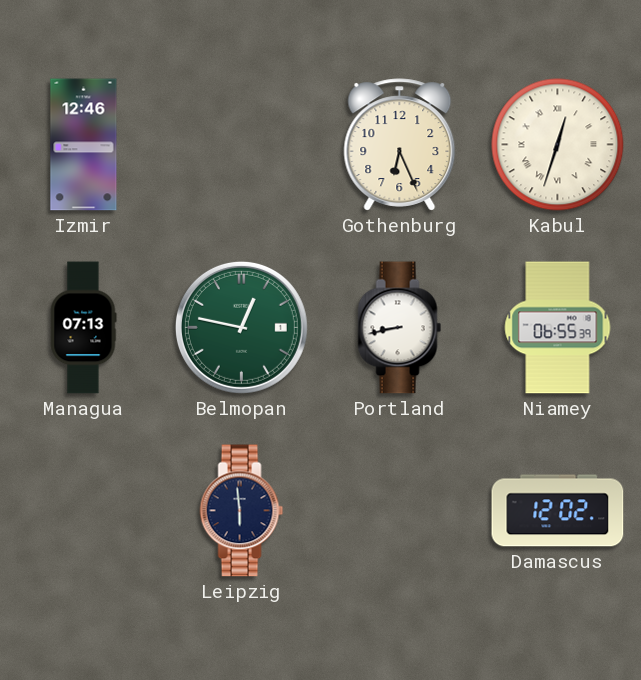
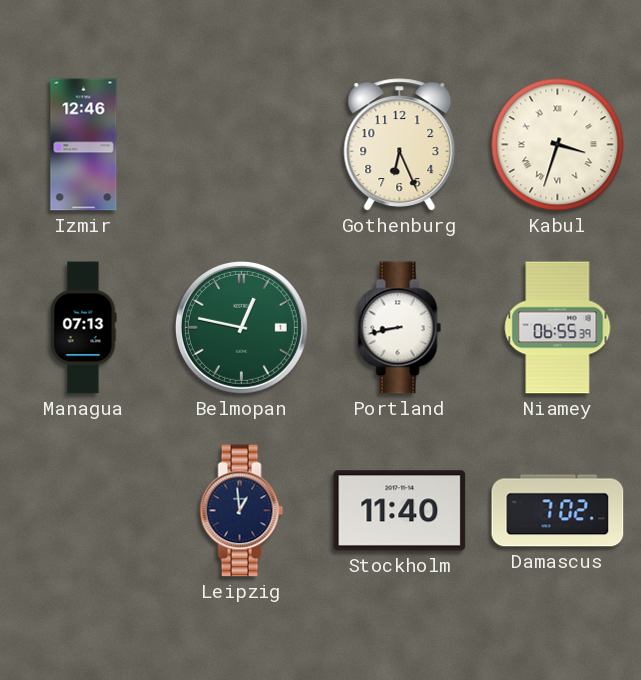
Kabul: 12:33 -> 3:33 (558, 145)
Leipzig: 5:59 -> 12:59 (242, 511)
Stockholm: none -> 11:40 (400, 511)
Damascus: 12:02 -> 7:02 (558, 511)
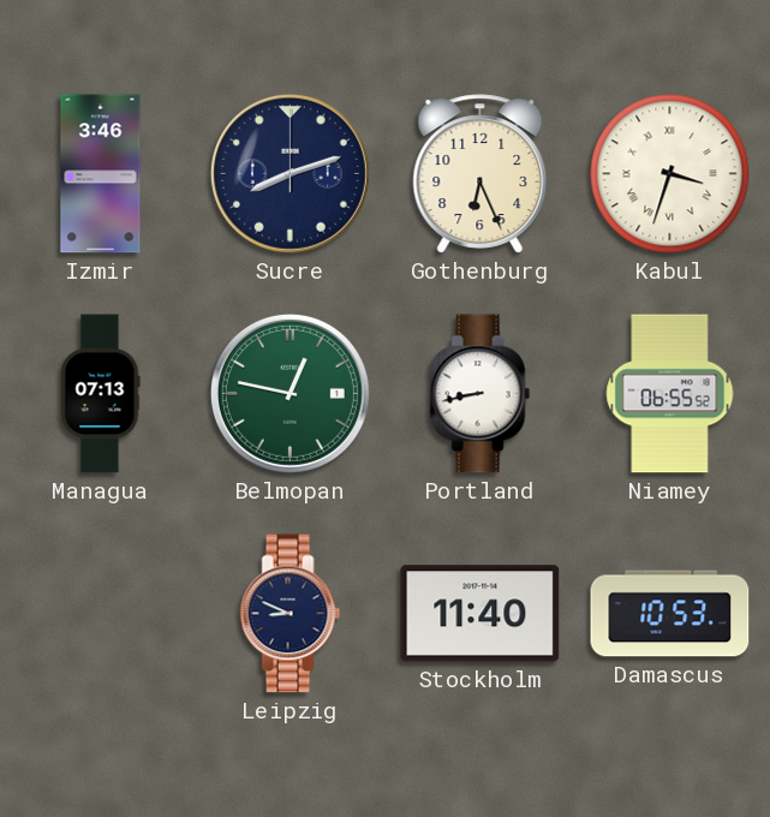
Izmir: 12:46 -> 3:46 (101, 174)
Sucre: none -> 8:12 (290, 173)
Niamey: 06:55:39 -> 06:55:52 (670, 394)
Leipzig: 12:59 -> 8:49 (291, 614)
Damascus: 7:02 -> 10:53 (670, 614)
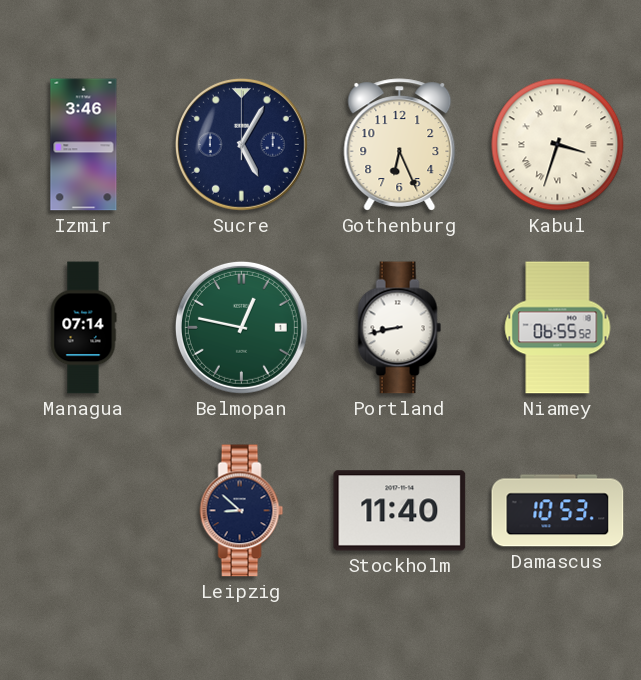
Sucre: 8:12 -> 5:05 (241, 144)
Managua: 07:13 -> 07:14 (83, 328)
Leipzig: 8:49 -> 8:52 (242, 511)
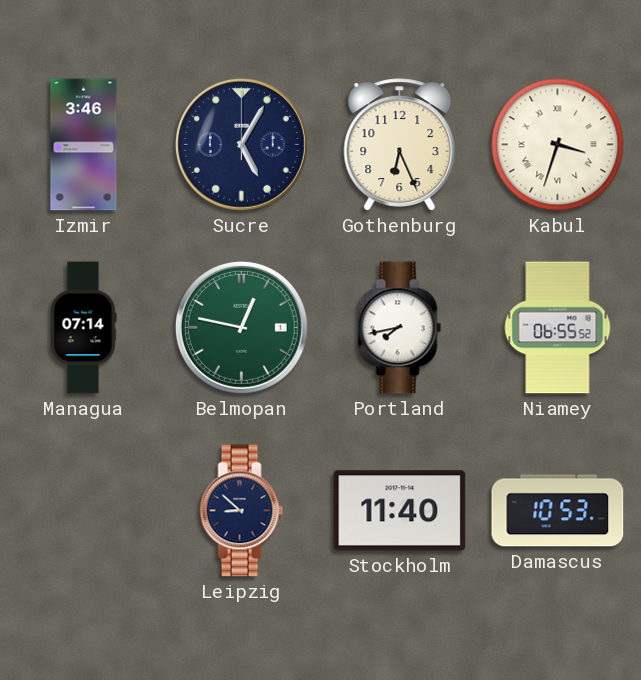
Portland: 8:43 -> 7:43 (400, 328)
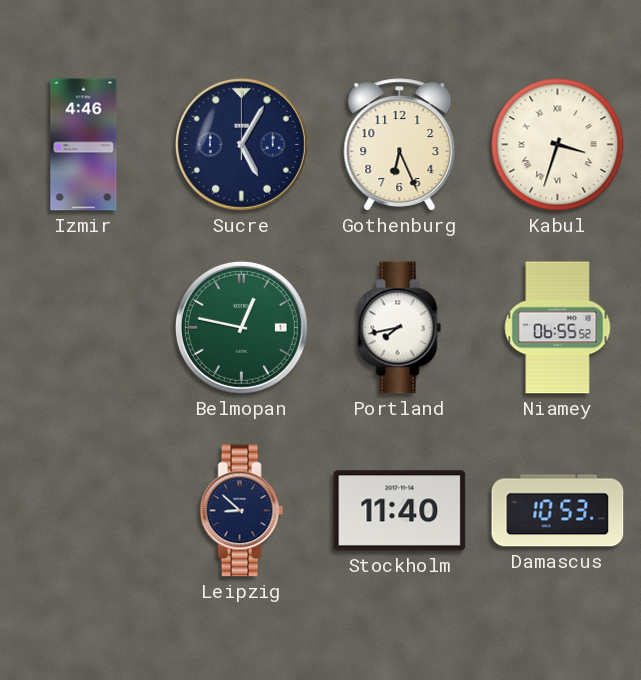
Izmir: 3:46 -> 4:46 (84, 145)
Managua: 07:14 -> none (83, 328)
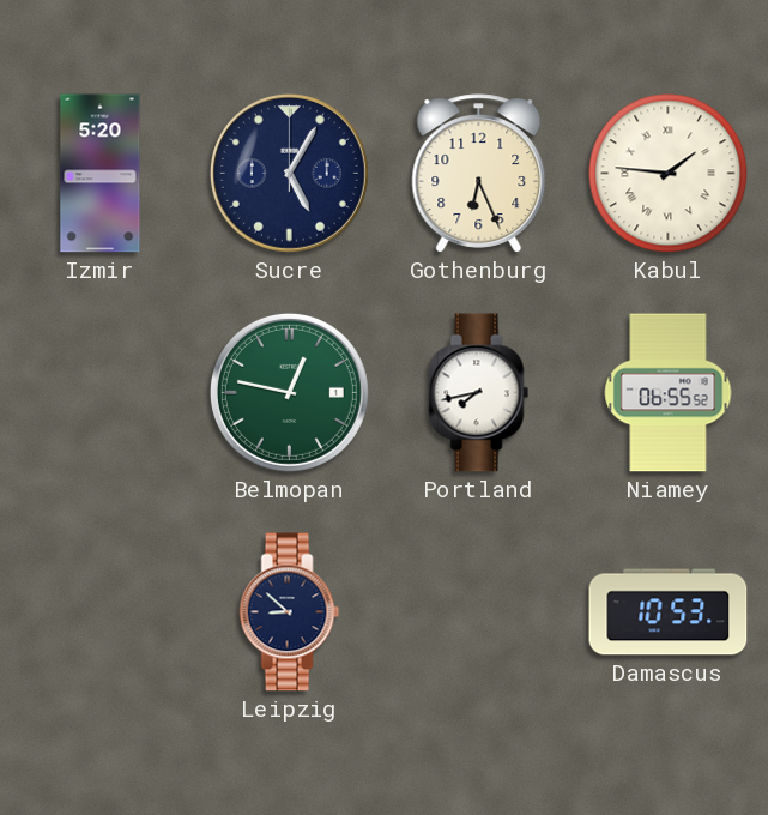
Izmir: 4:46 -> 5:20 (101, 174)
Kabul: 3:33 -> 1:46 (669, 174)
Stockholm: 11:40 -> none (400, 511)
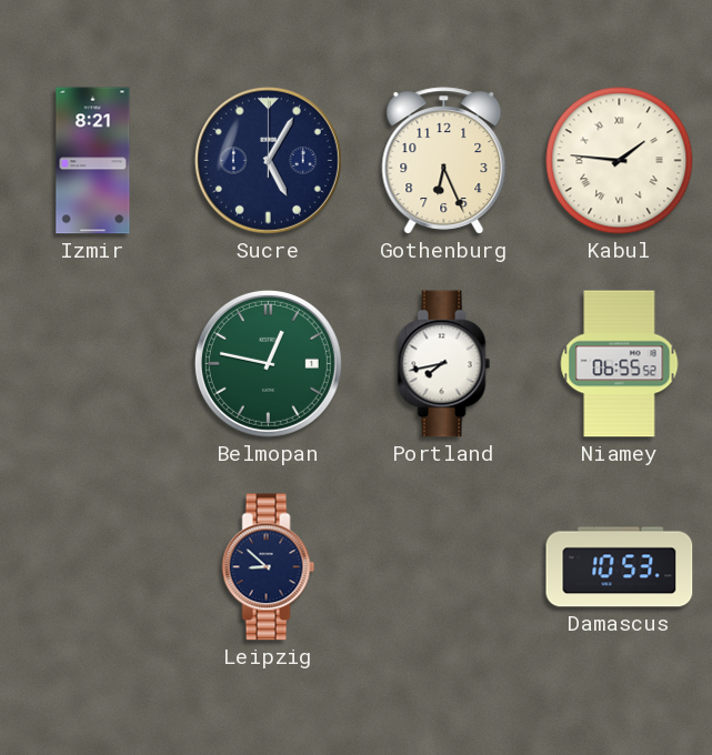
Izmir: 5:20 -> 8:21 (93, 161)
